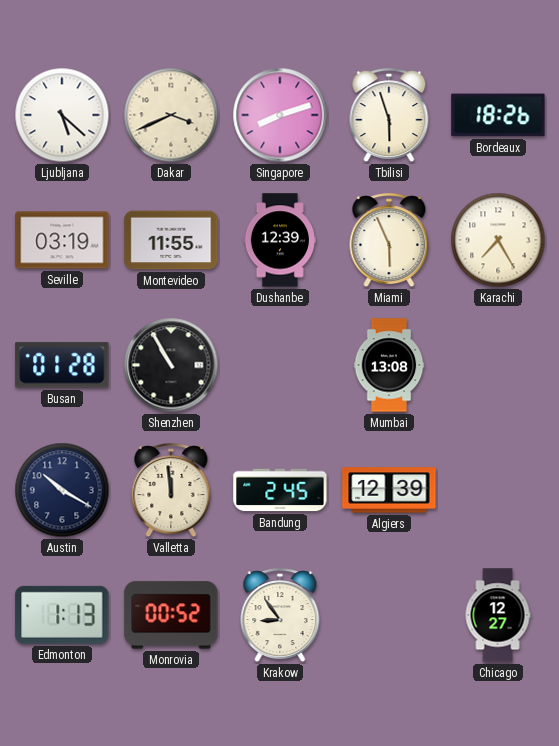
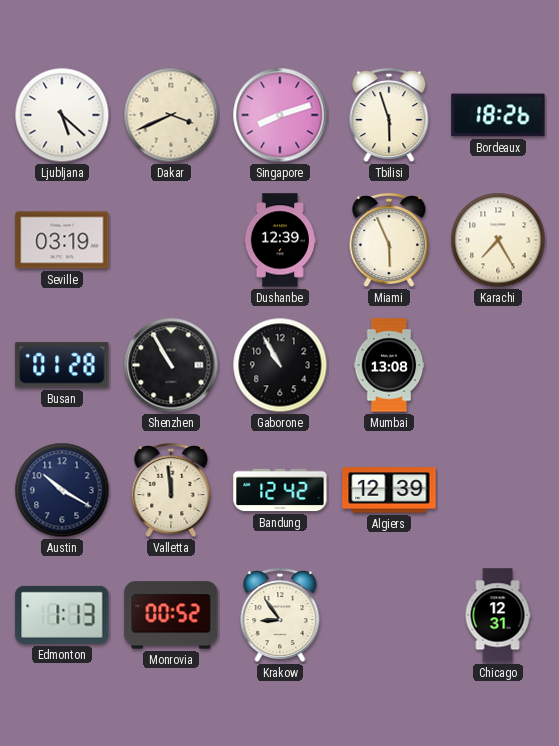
Montevideo: 11:55 -> none (171, 240)
Gaborone: none -> 10:55 (280, 365)
Bandung: 2:45 -> 12:42 (280, 490)
Chicago: 12:27 -> 12:31 (498, 615)
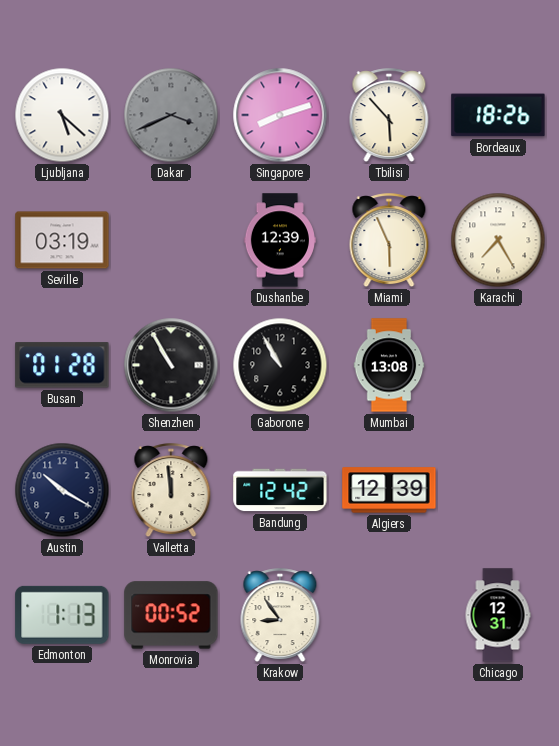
Dakar dial: cream -> grey (171, 115)
Tbilisi: 5:57 -> 5:53 (389, 116)
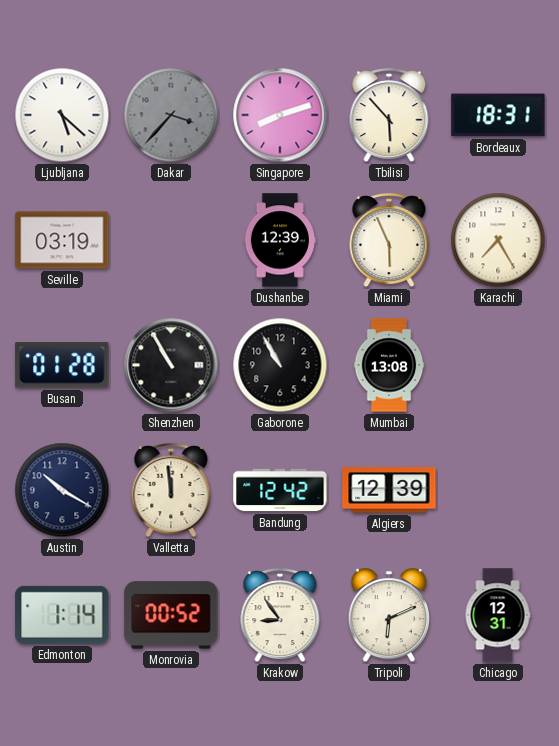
Dakar: 3:41 -> 3:37 (171, 115)
Bordeaux: 18:26 -> 18:31 (498, 115)
Edmonton: 1:13 -> 1:14 (62, 615)
Tripoli: none -> 6:11 (389, 616)
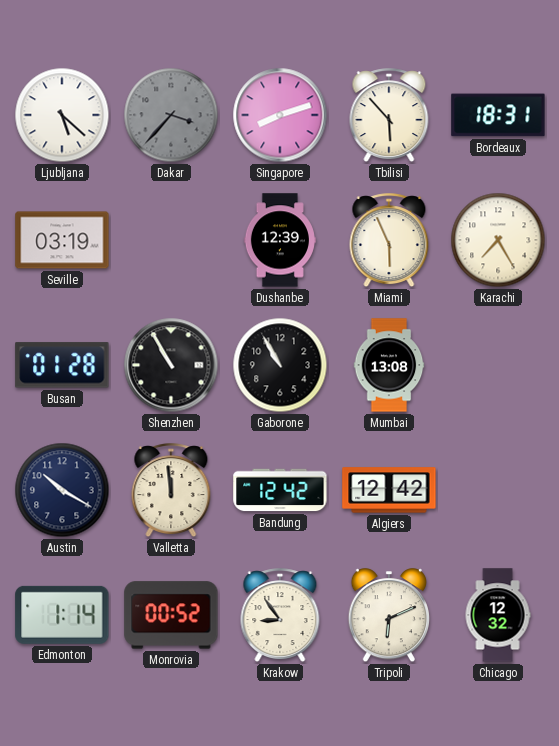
Algiers: 12:39 -> 12:42 (389, 490)
Chicago: 12:31 -> 12:32 (498, 615)
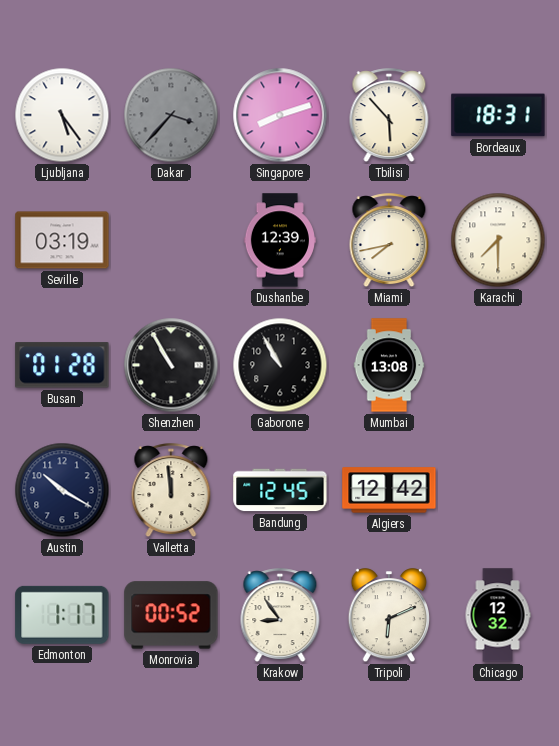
Ljubljana: 5:22 -> 5:24 (62, 115)
Miami: 5:56 -> 7:43 (389, 241)
Karachi: 7:25 -> 7:30 (498, 240)
Bandung: 12:42 -> 12:45 (280, 490)
Edmonton: 1:14 -> 1:17 (62, 615)
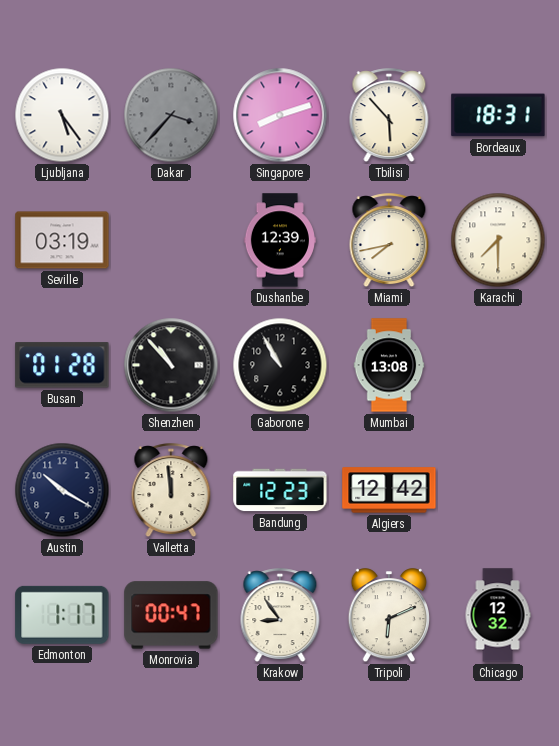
Shenzhen: 10:55 -> 10:53 (171, 365)
Bandung: 12:45 -> 12:23 (280, 490)
Monrovia: 00:52 -> 00:47 (171, 615)
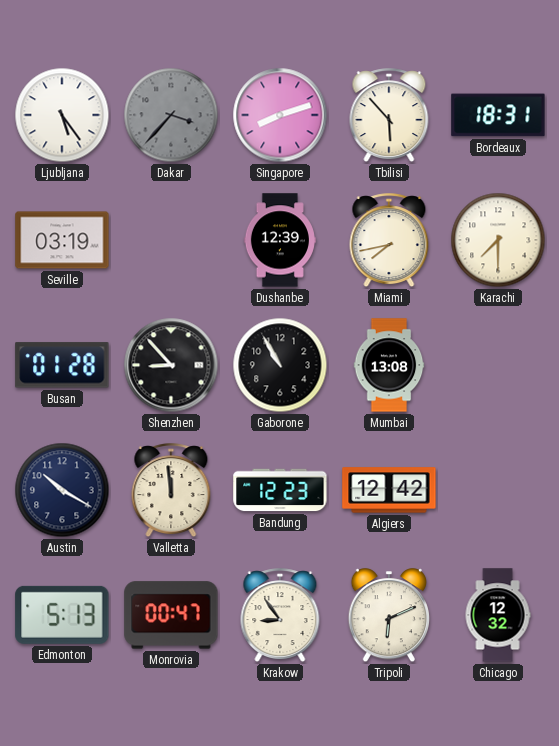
Shenzhen: 10:53 -> 8:53 (171, 365)
Edmonton: 1:17 -> 5:13 (62, 615)
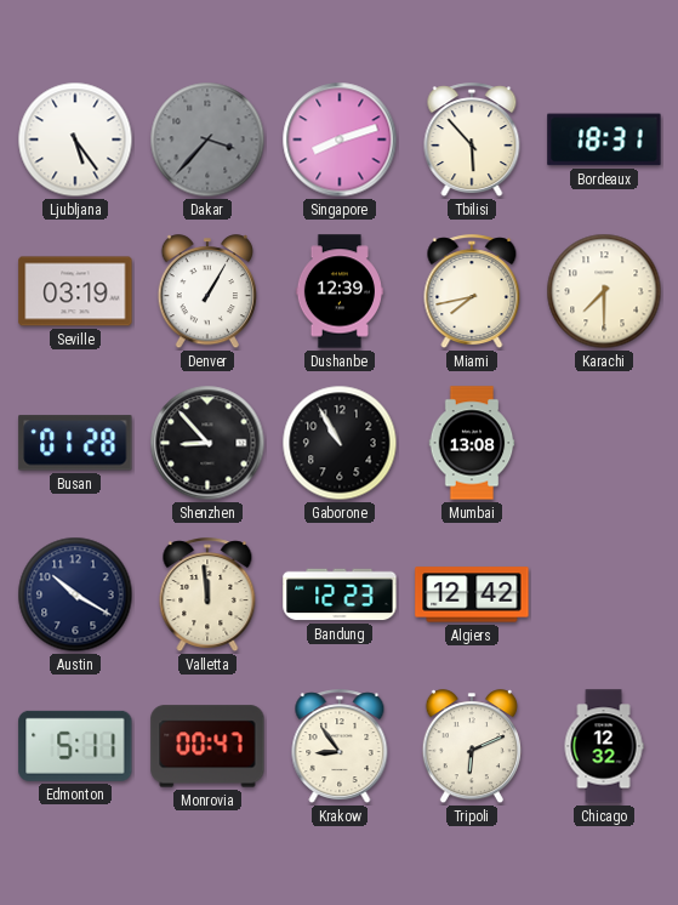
Denver: none -> 1:05 (207, 292)
Edmonton: 5:13 -> 5:11 (75, 746)
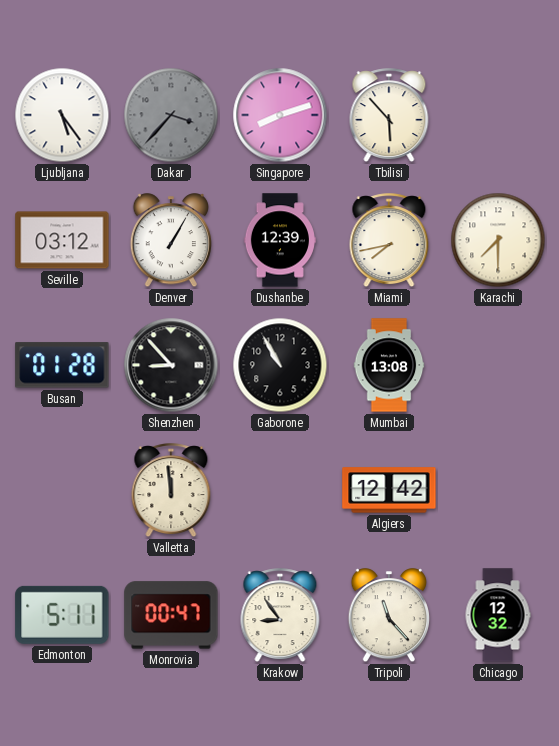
Bordeaux: 18:31 -> none (604, 140)
Seville: 03:19 -> 03:12 (62, 240)
Austin: 10:20 -> none (75, 594)
Bandung: 12:23 -> none (340, 594)
Tripoli: 6:11 -> 11:23 (389, 616)
